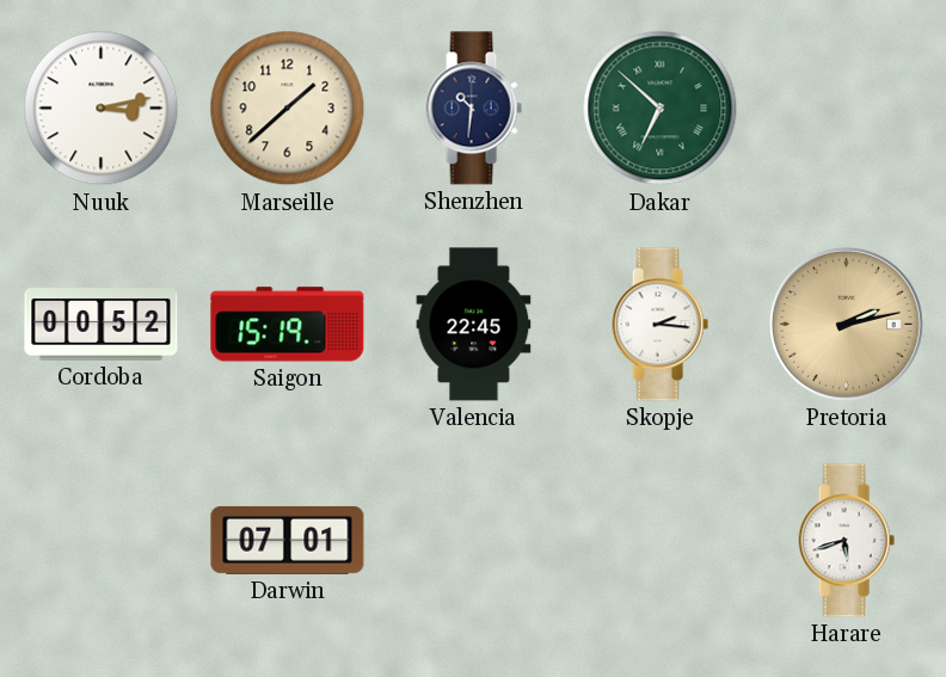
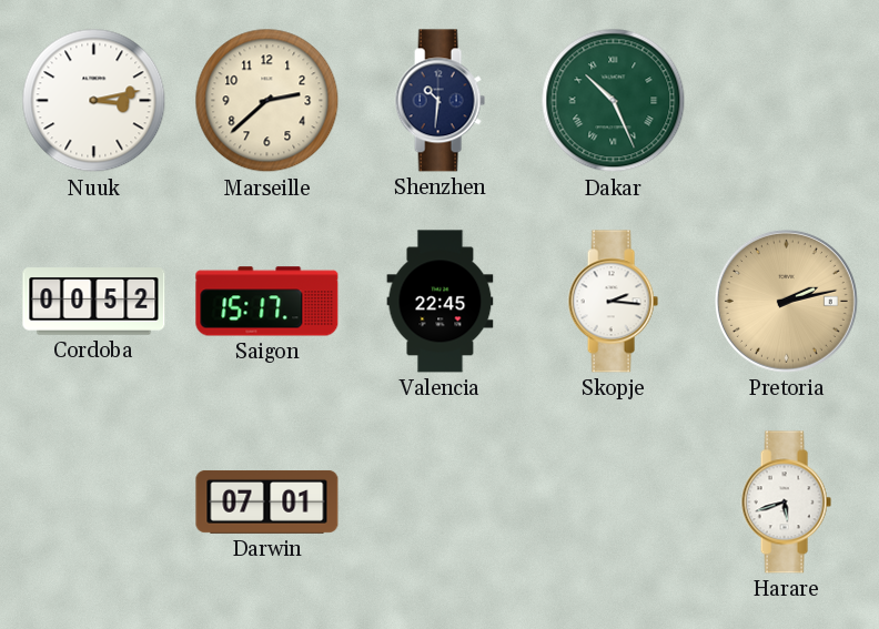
Marseille: 1:38 -> 2:38 (267, 101)
Dakar: 6:52 -> 10:26 (614, 101)
Saigon: 15:19 -> 15:17 (267, 302)
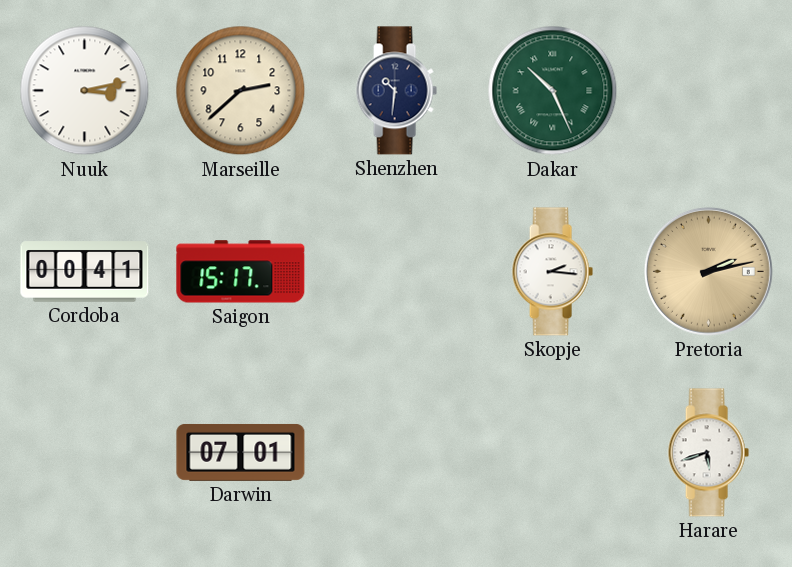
Cordoba: 00:52 -> 00:41 (85, 272)
Valencia: 22:45 -> none (441, 302)
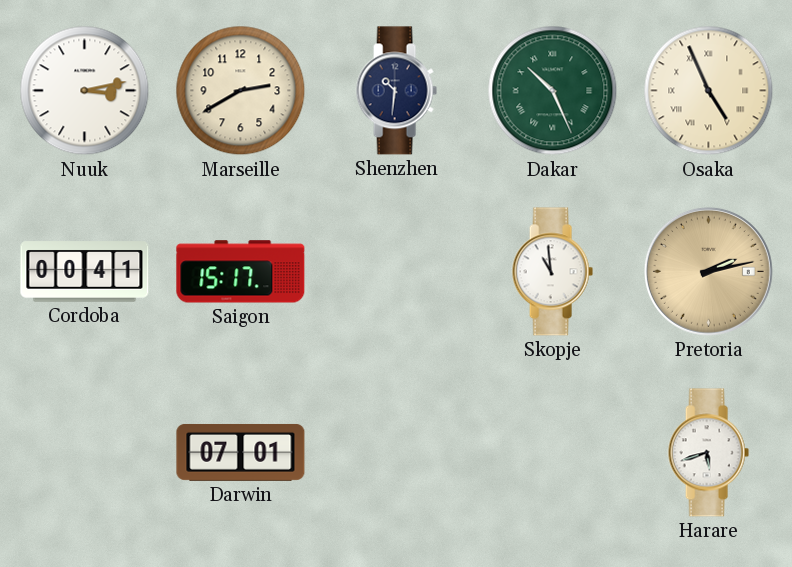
Marseille: 2:38 -> 2:40 (241, 91)
Osaka: none -> 4:56 (709, 91)
Skopje: 2:16 -> 10:59 (552, 272)
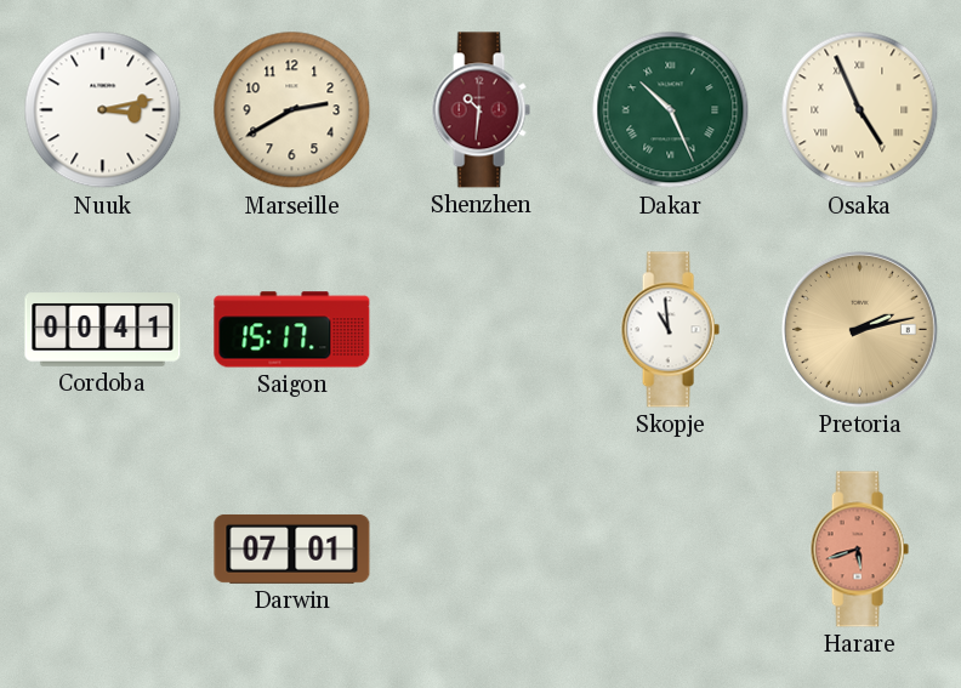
Shenzhen dial: navy -> burgundy (480, 110)
Harare dial: white -> salmon (859, 550)
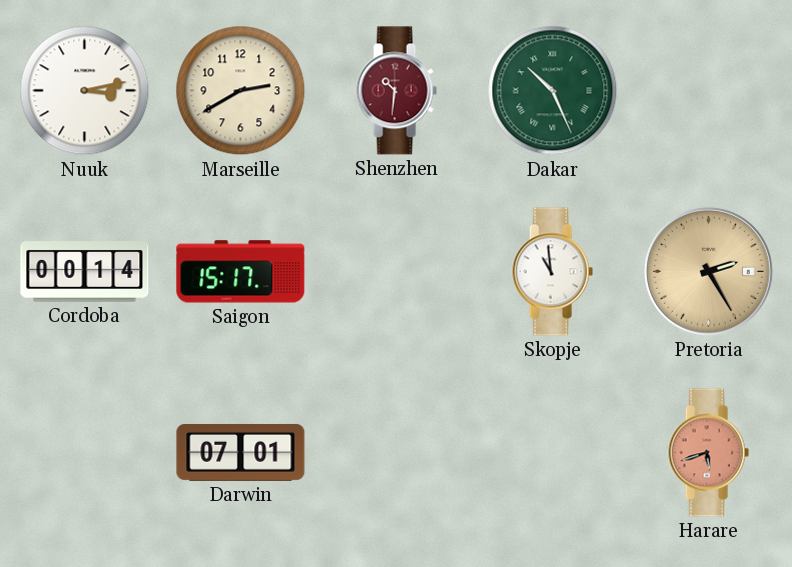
Osaka: 4:56 -> none (860, 110)
Cordoba: 00:41 -> 00:14 (85, 272)
Pretoria: 2:13 -> 2:25 (708, 271)
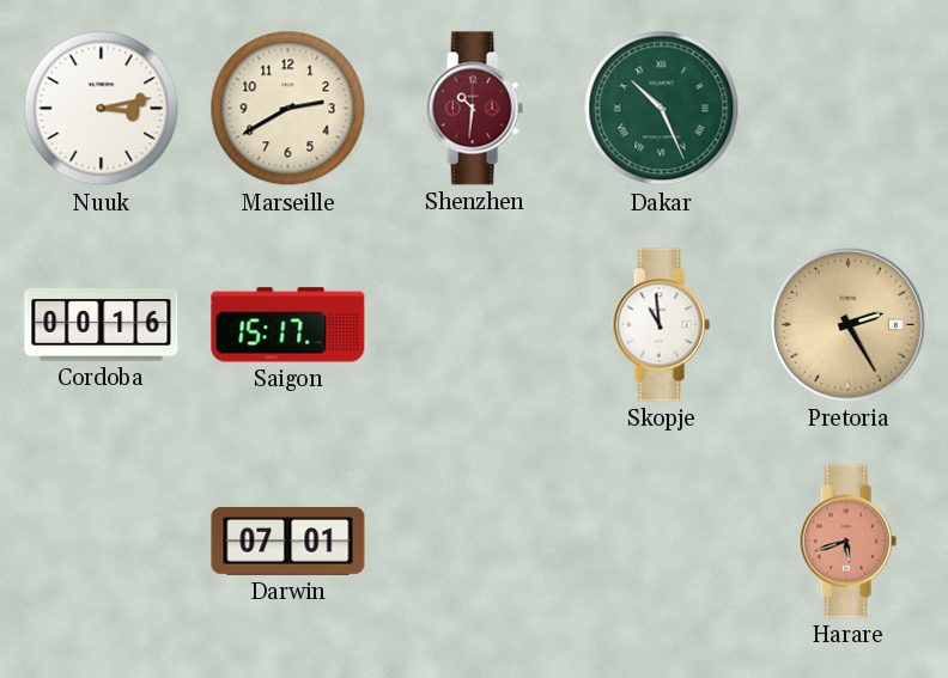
Cordoba: 00:14 -> 00:16 (102, 325)
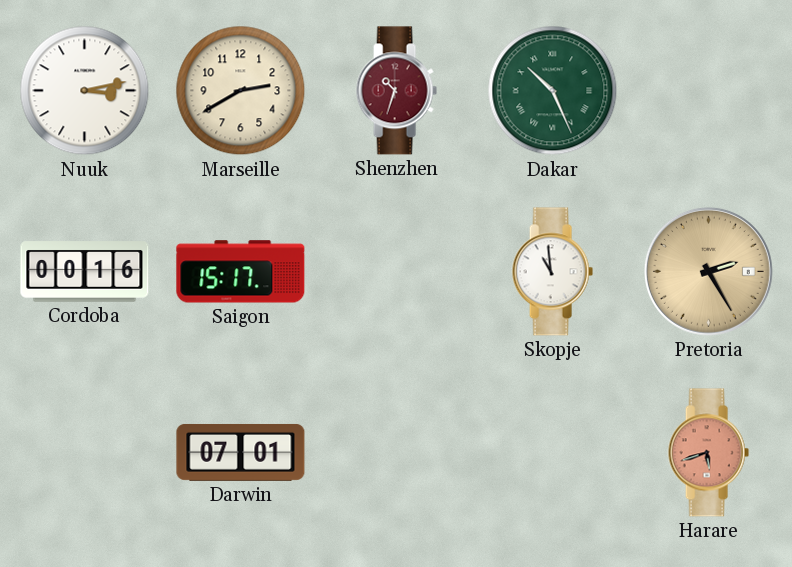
Shenzhen: 10:31 -> 10:33 (396, 91)
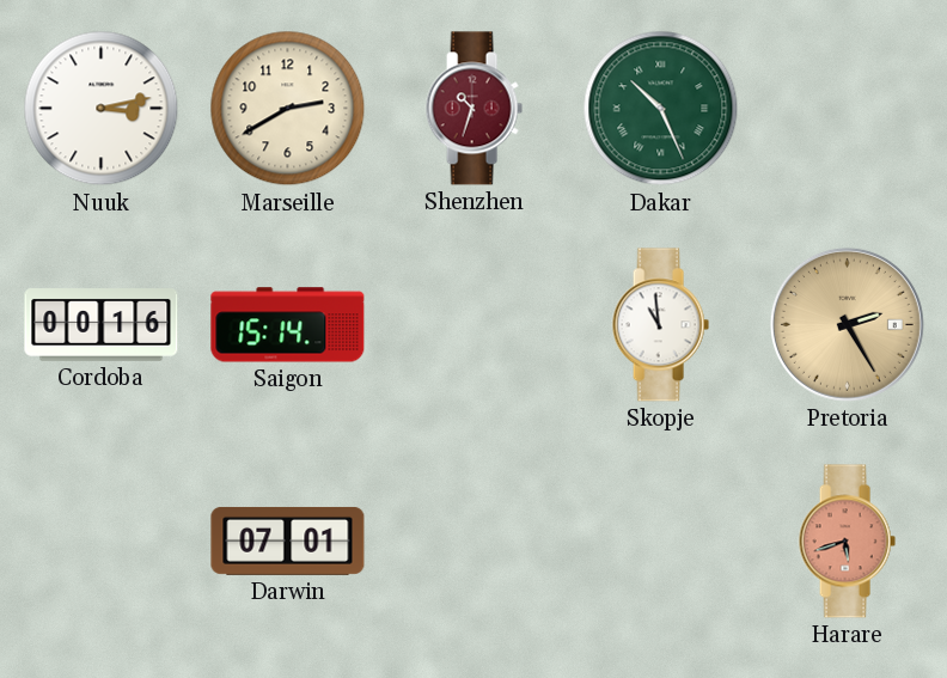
Saigon: 15:17 -> 15:14 (288, 325)
